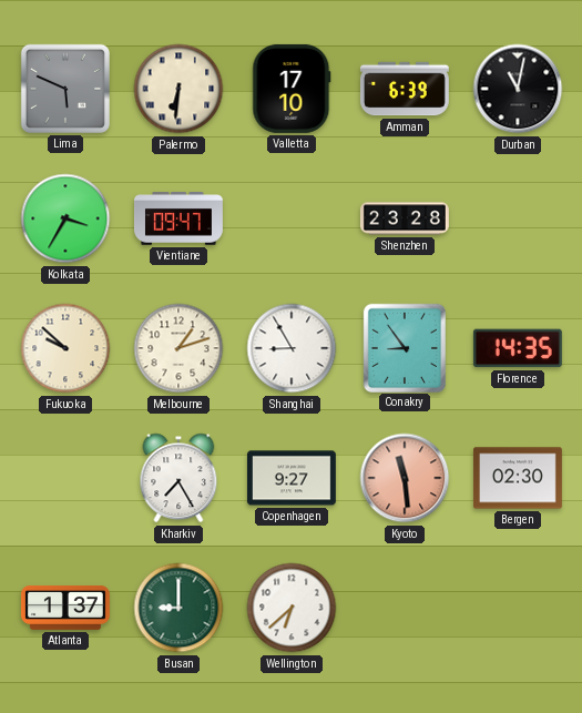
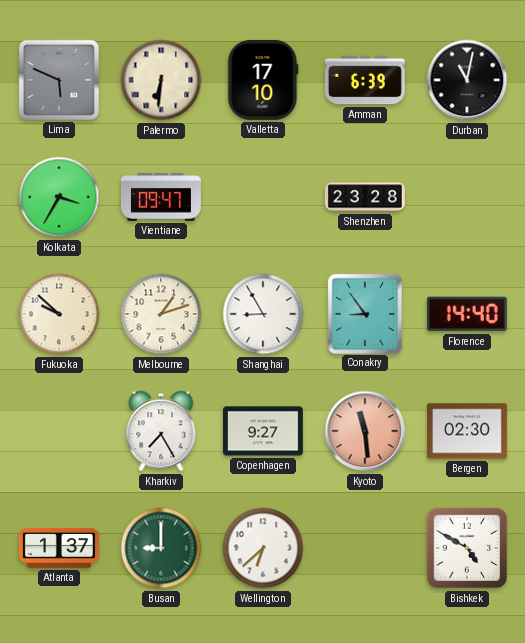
Florence: 14:35 -> 14:40 (467, 314)
Bishkek: none -> 4:50 (467, 548)
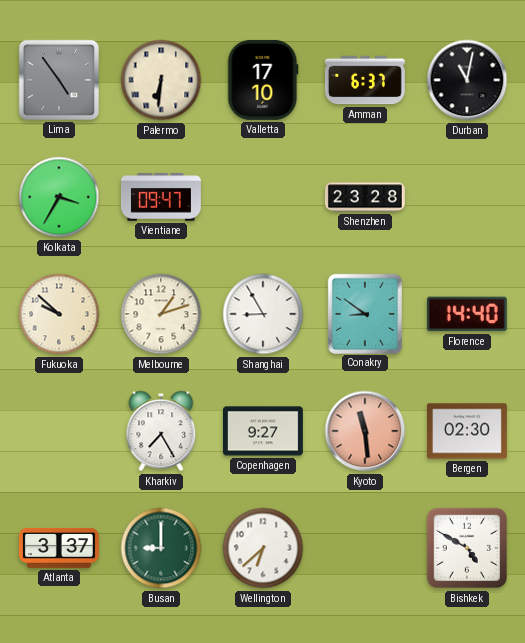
Lima: 5:49 -> 4:54 (59, 80)
Amman: 6:39 -> 6:37 (365, 80)
Conakry: 8:54 -> 8:51 (364, 313)
Atlanta: 1:37 -> 3:37 (59, 549)
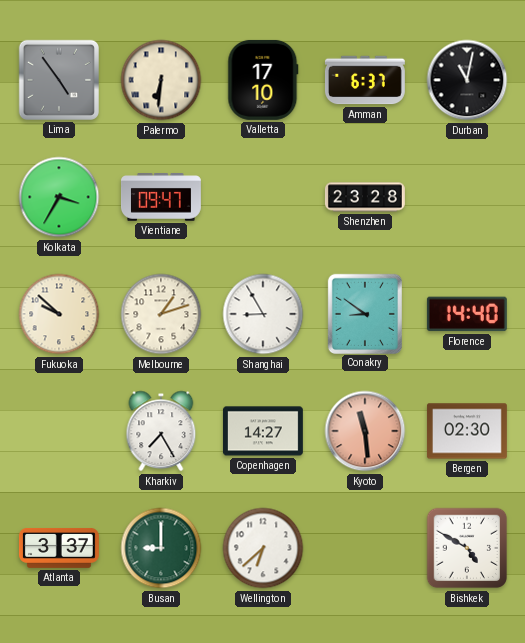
Copenhagen: 9:27 -> 14:27 (263, 431)
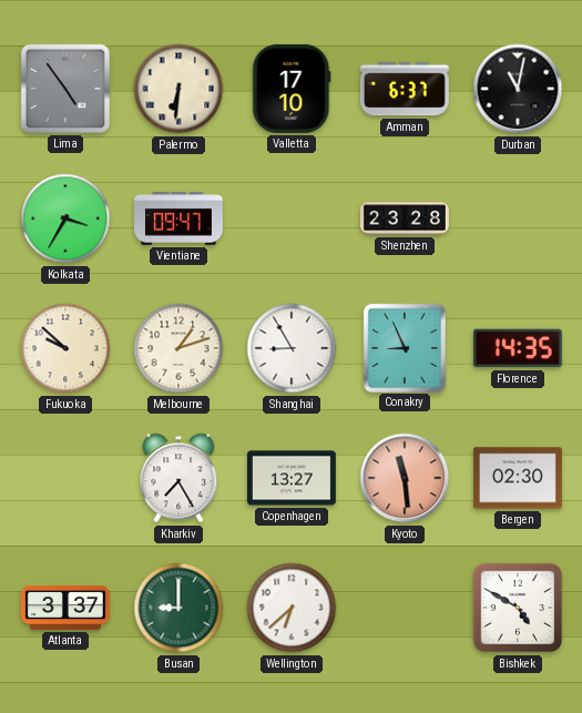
Conakry: 8:51 -> 8:56 (404, 347)
Florence: 14:40 -> 14:35 (518, 348)
Copenhagen: 14:27 -> 13:27 (292, 478)
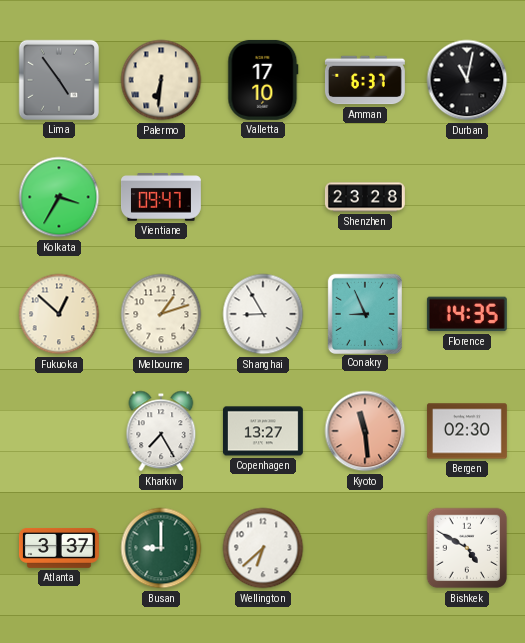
Fukuoka: 9:52 -> 12:52 (59, 314)
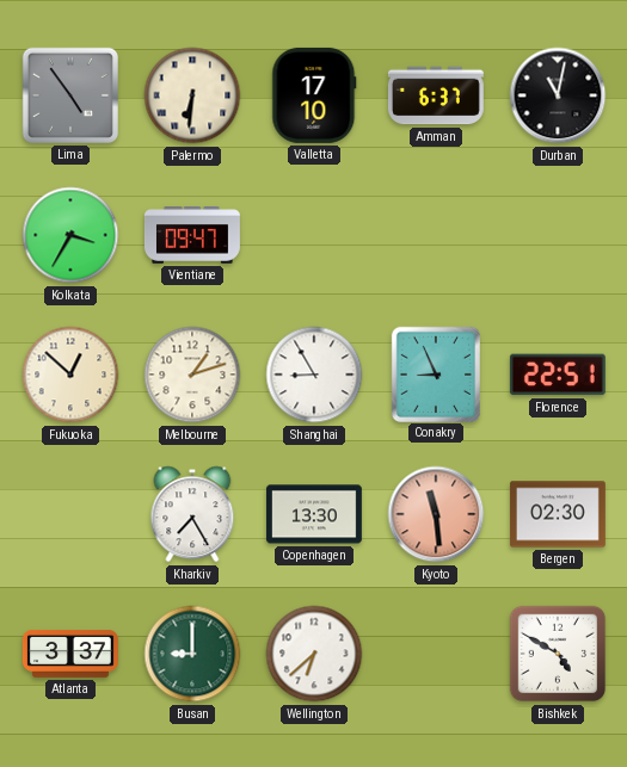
Shenzhen: 23:28 -> none (365, 197)
Florence: 14:35 -> 22:51 (558, 375)
Copenhagen: 13:27 -> 13:30 (314, 514)
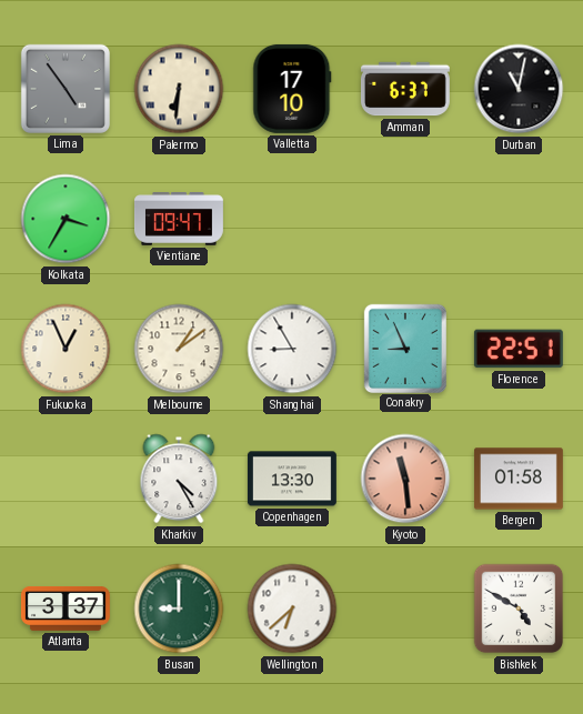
Fukuoka: 12:52 -> 12:56 (66, 349)
Melbourne: 1:12 -> 1:09 (179, 349)
Kharkiv: 7:25 -> 4:25 (179, 479)
Bergen: 02:30 -> 01:58 (519, 479)
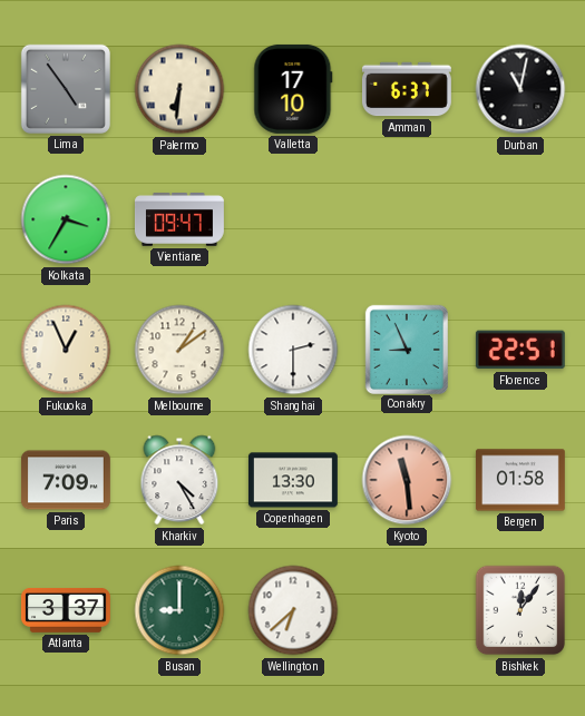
Shanghai: 8:55 -> 2:30 (293, 350)
Paris: none -> 7:09 (66, 480)
Bishkek: 4:50 -> 12:06 (520, 610)
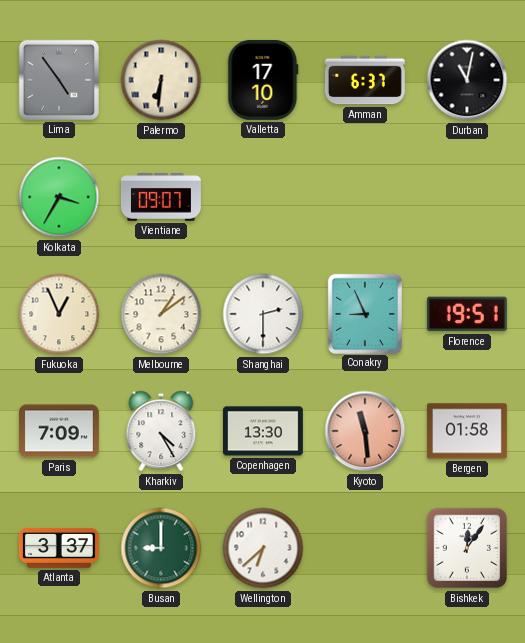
Vientiane: 09:47 -> 09:07 (161, 197)
Florence: 22:51 -> 19:51 (467, 314)
